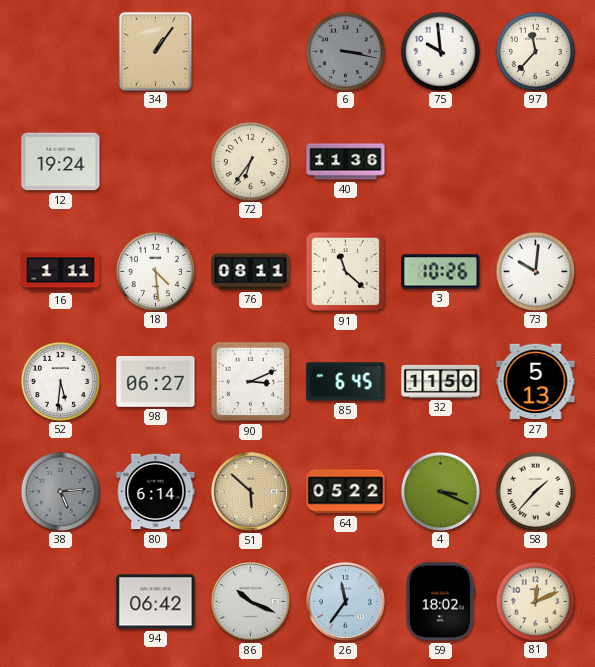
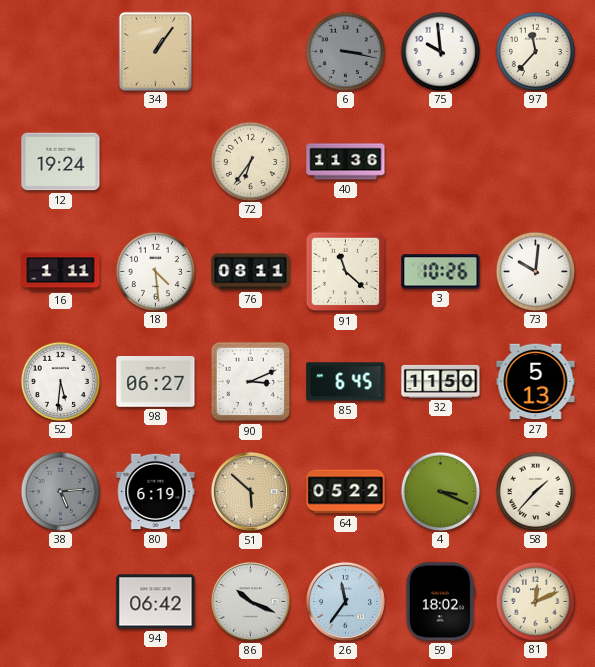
80: 6:14 -> 6:19 (156, 492)
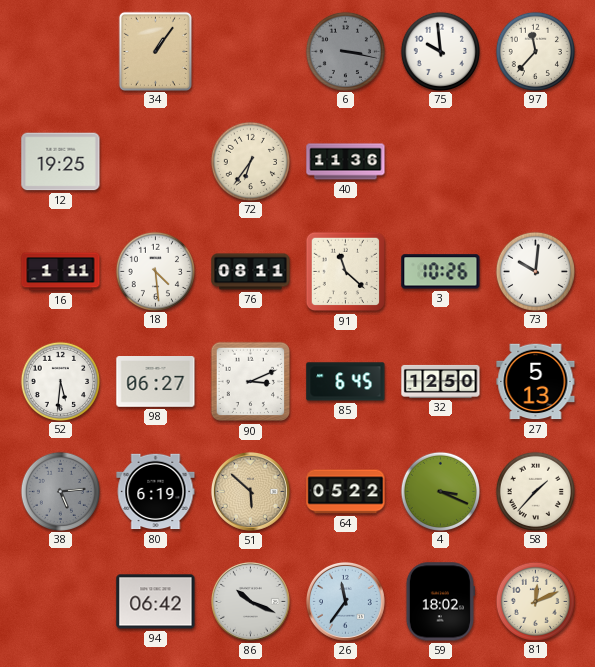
12: 19:24 -> 19:25 (61, 162)
32: 11:50 -> 12:50 (441, 381)
